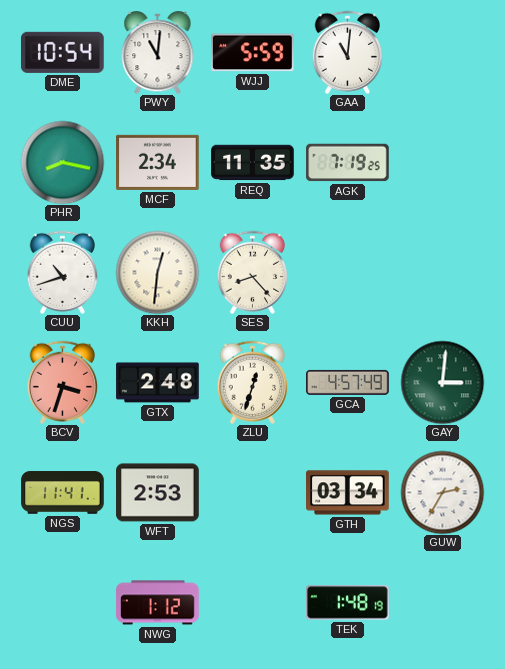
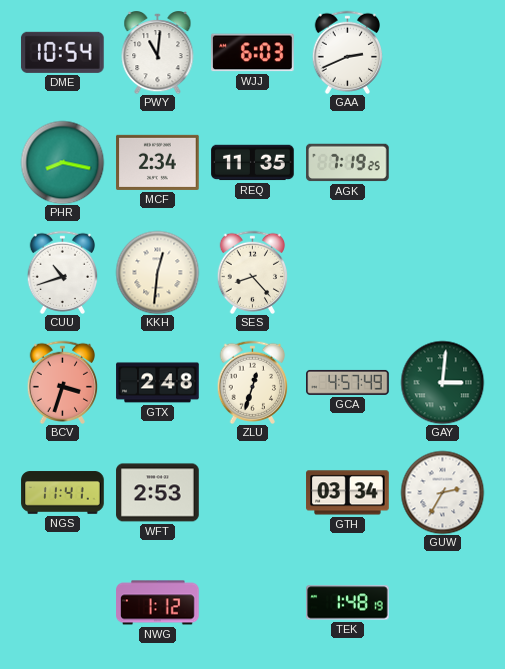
WJJ: 5:59 -> 6:03 (253, 53)
GAA: 11:01 -> 2:41 (348, 52)
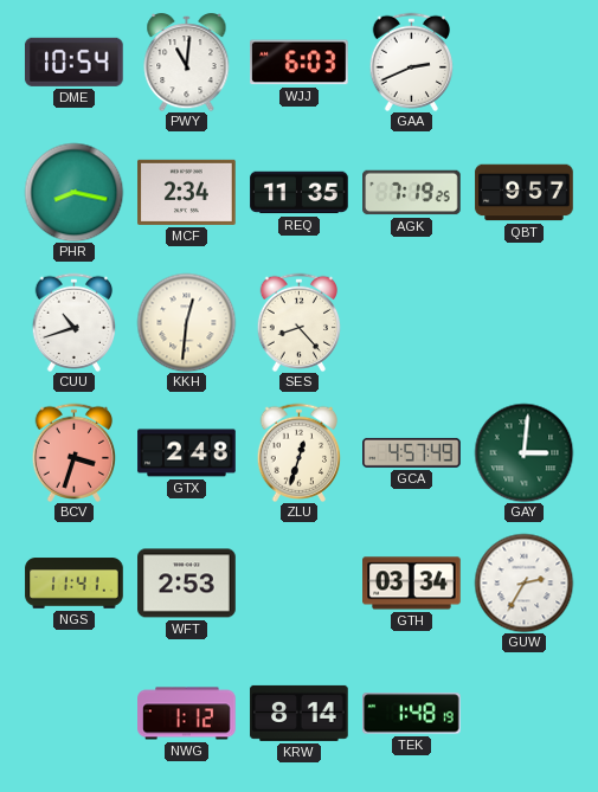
QBT: none -> 9:57 (525, 193)
KRW: none -> 8:14 (300, 713)
